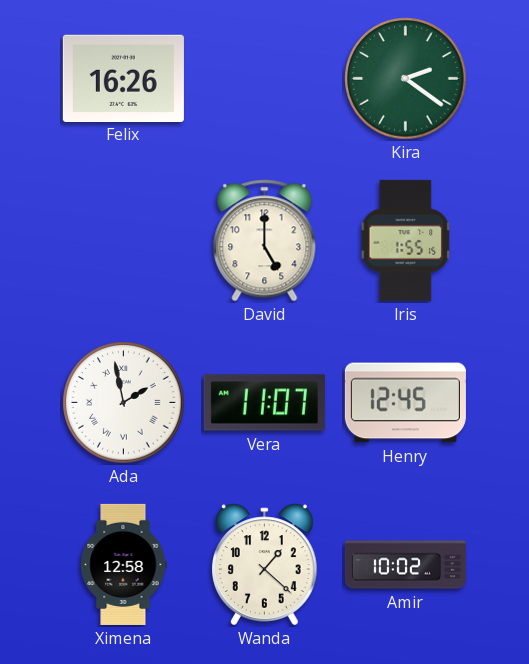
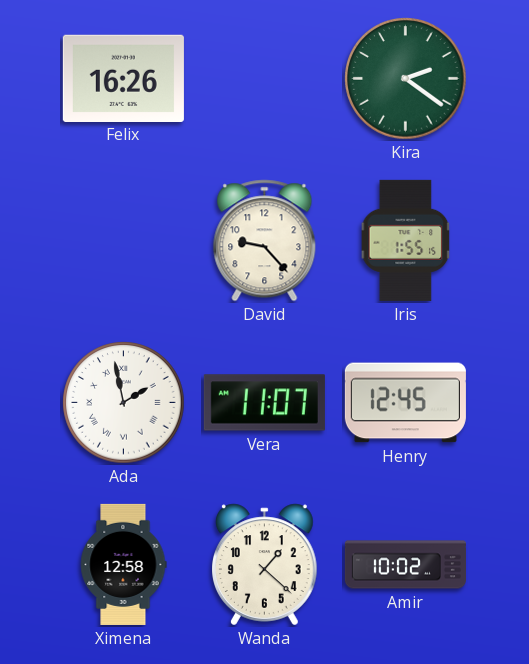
David: 5:00 -> 9:23 (265, 241)
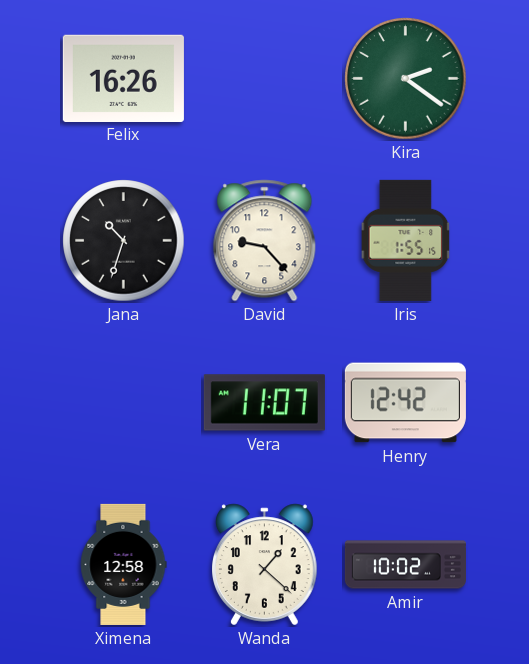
Jana: none -> 10:33 (124, 241)
Ada: 1:58 -> none (124, 403)
Henry: 12:45 -> 12:42 (405, 403)
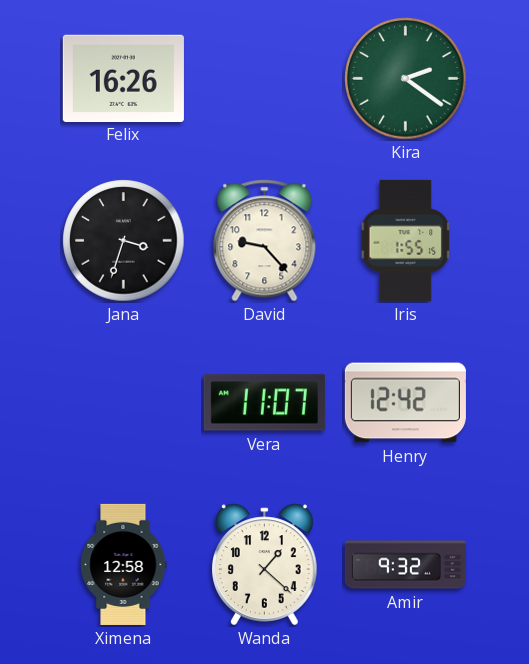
Jana: 10:33 -> 3:33 (124, 241)
Amir: 10:02 -> 9:32 (405, 565)
